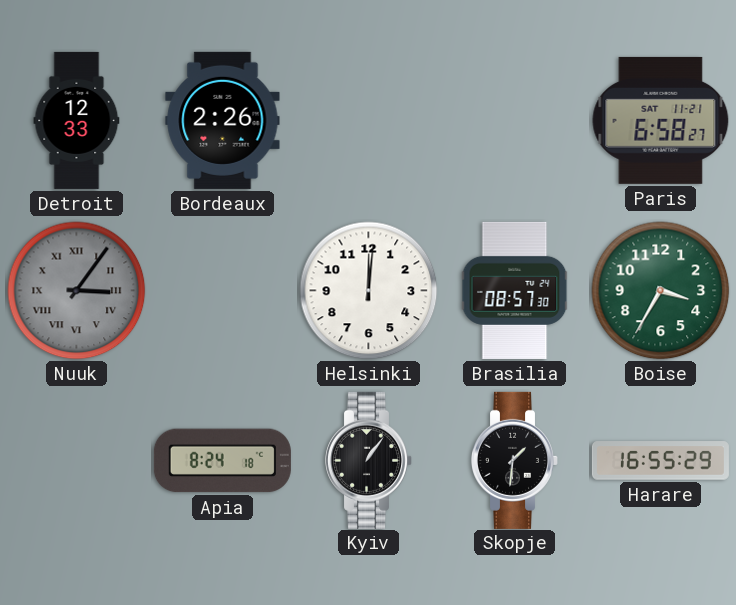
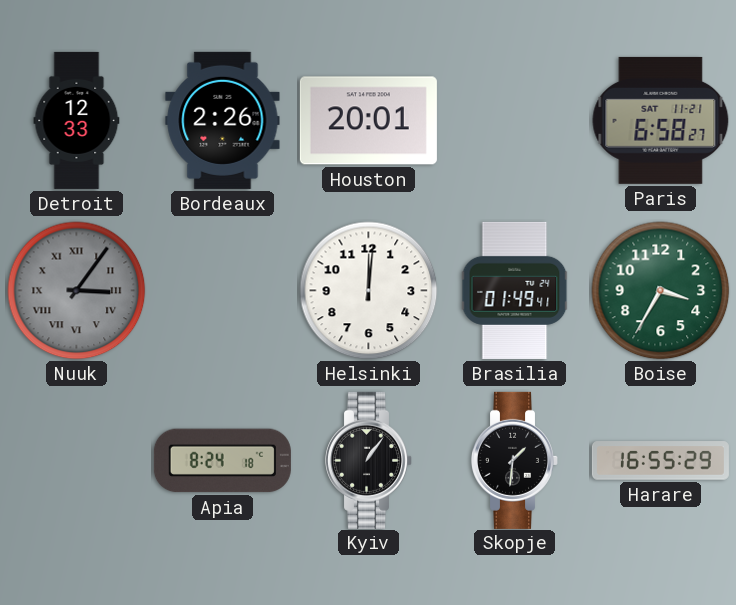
Houston: none -> 20:01 (368, 121)
Brasilia: 08:57 -> 01:49 (515, 290)
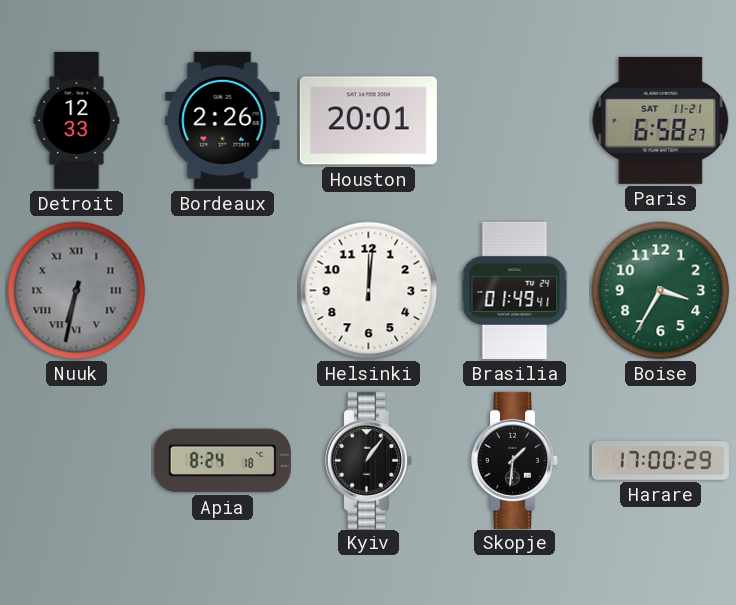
Nuuk: 3:06 -> 6:32 (77, 291)
Harare: 16:55 -> 17:00 (660, 461)
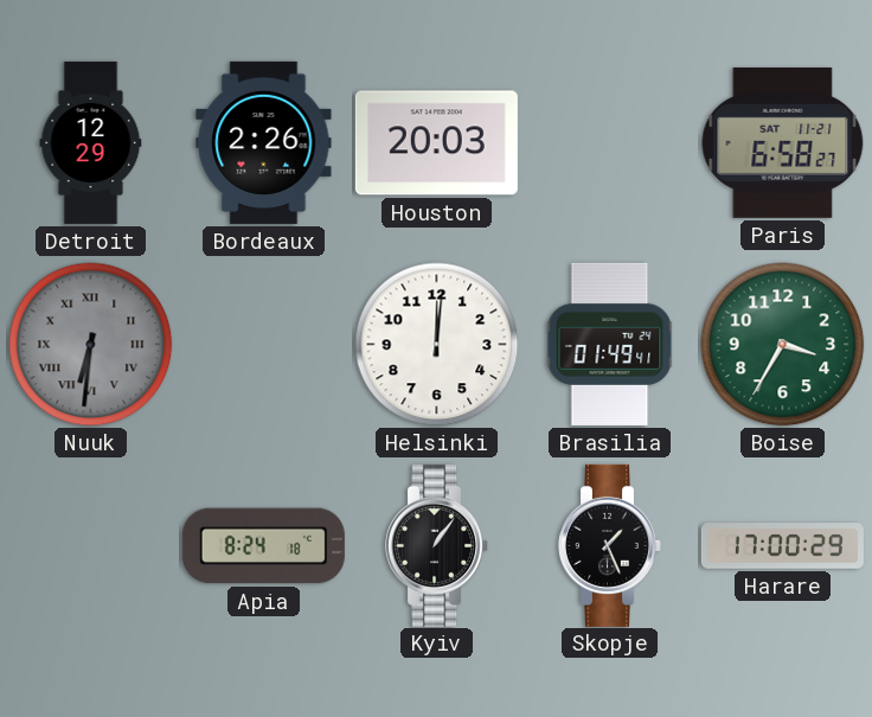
Detroit: 12:33 -> 12:29 (91, 142)
Houston: 20:01 -> 20:03 (436, 143)
Nuuk: 6:32 -> 6:31 (91, 345)
Skopje: 1:31 -> 1:26 (610, 545)
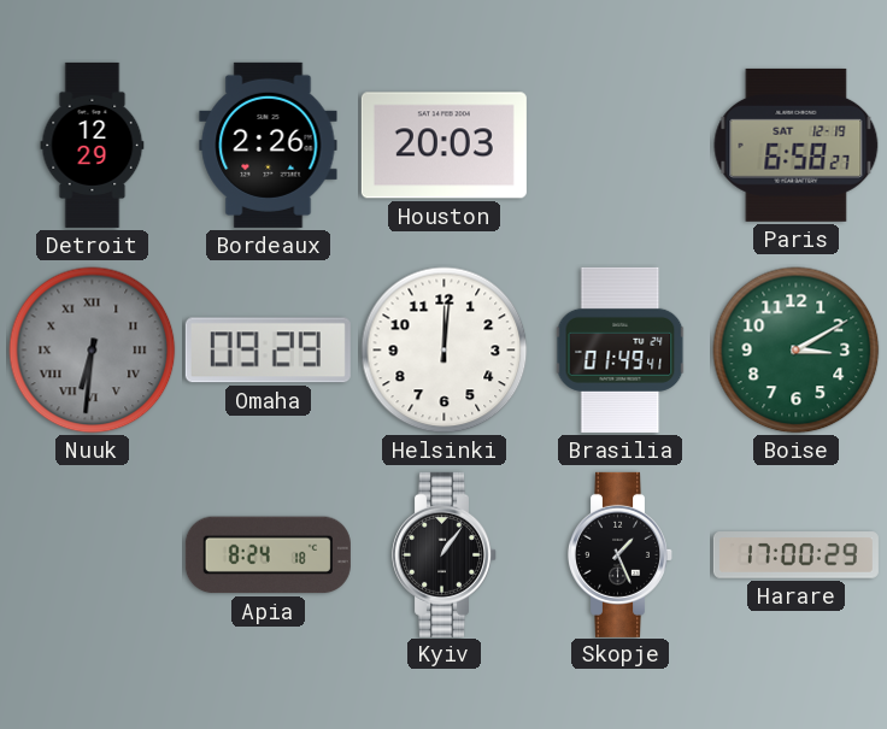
Paris date: SAT 11-21 -> SAT 12-19 (797, 145)
Omaha: none -> 09:29 (268, 351)
Boise: 3:35 -> 3:10 (797, 351)
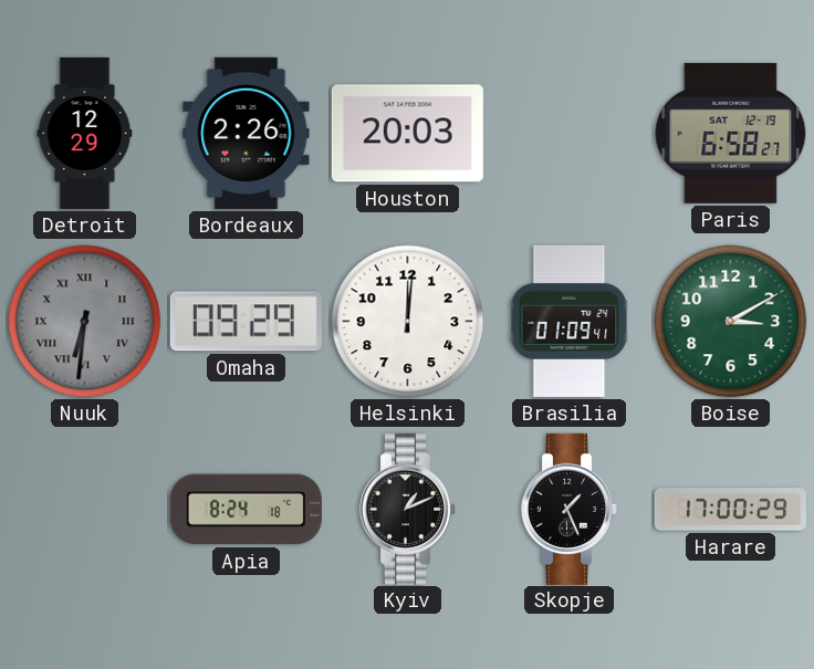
Brasilia: 01:49 -> 01:09 (570, 321)
Kyiv: 1:06 -> 1:11 (408, 509)
